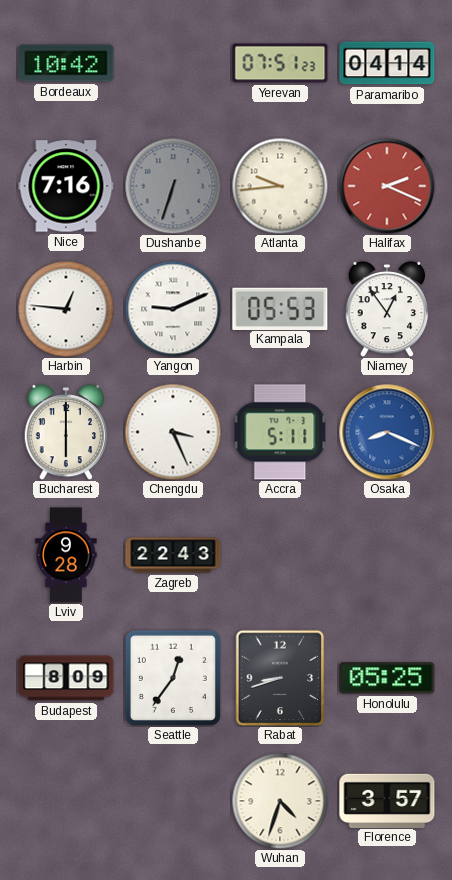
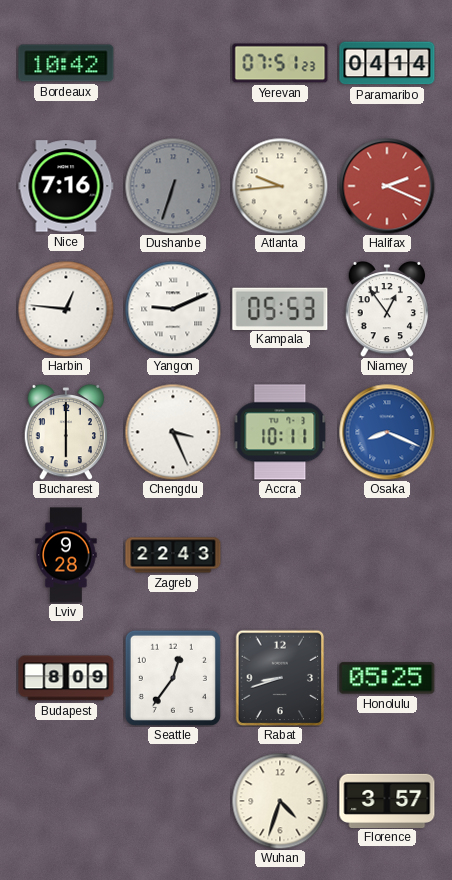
Accra: 5:11 -> 10:11 (280, 432)
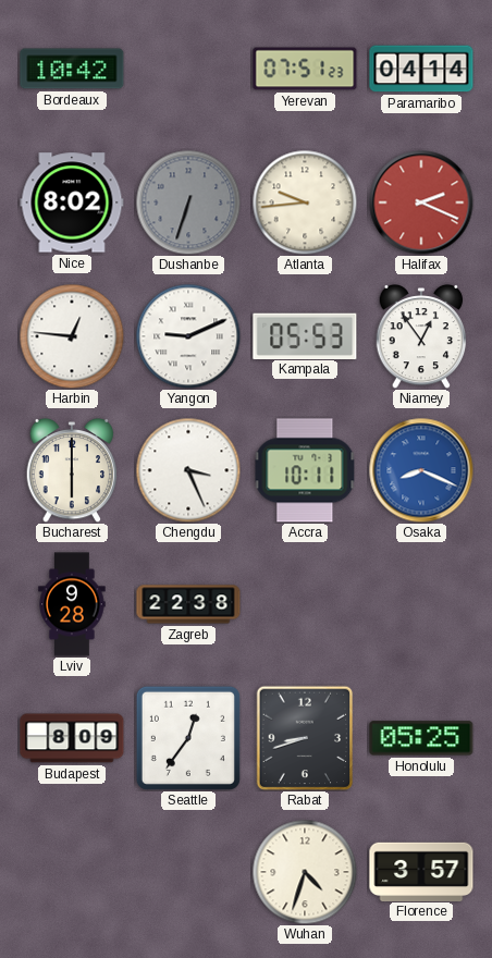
Nice: 7:16 -> 8:02 (72, 202)
Zagreb: 22:43 -> 22:38 (188, 604)
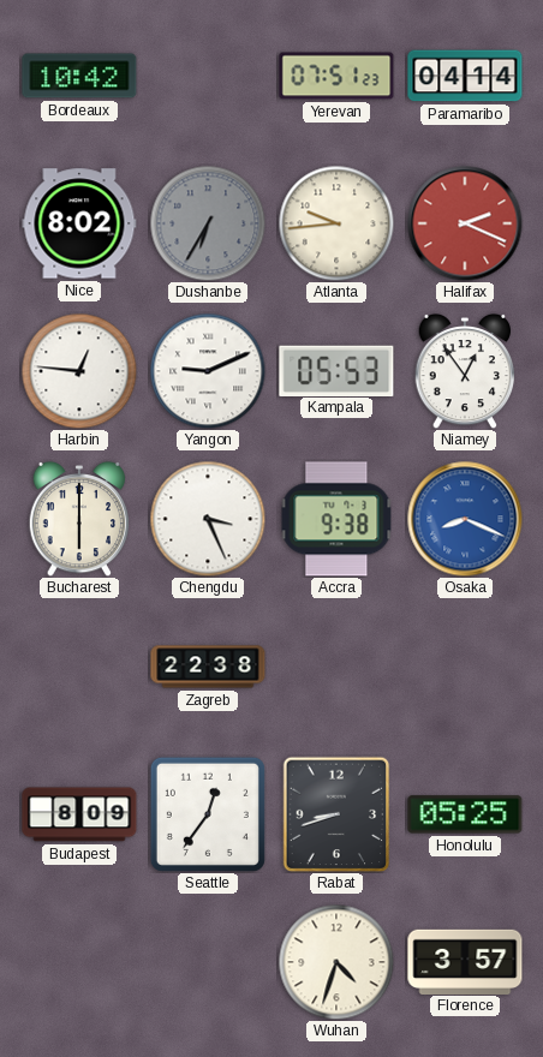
Dushanbe: 6:33 -> 6:35 (208, 223)
Accra: 10:11 -> 9:38 (336, 519)
Lviv: 9:28 -> none (72, 604)
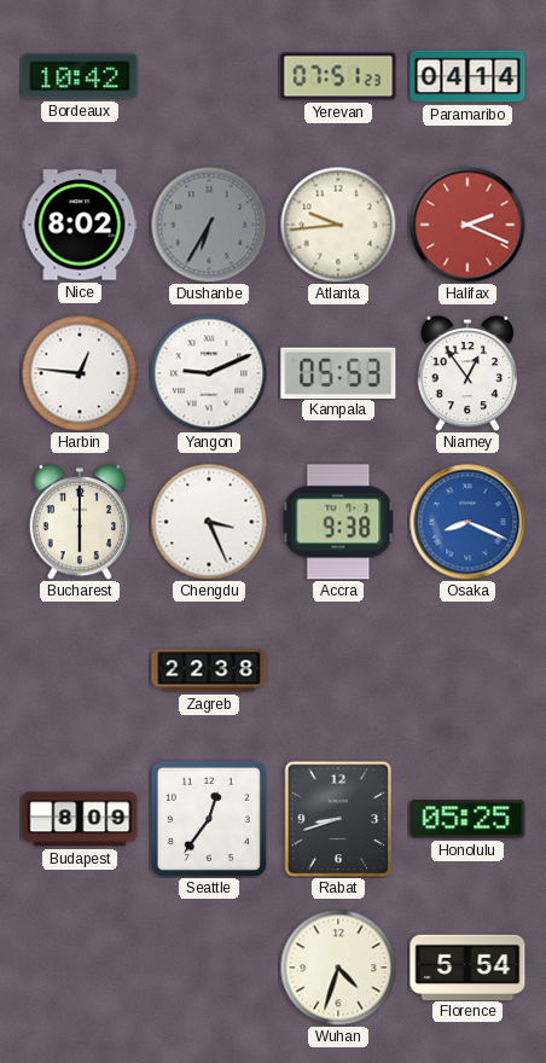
Florence: 3:57 -> 5:54 (467, 966)
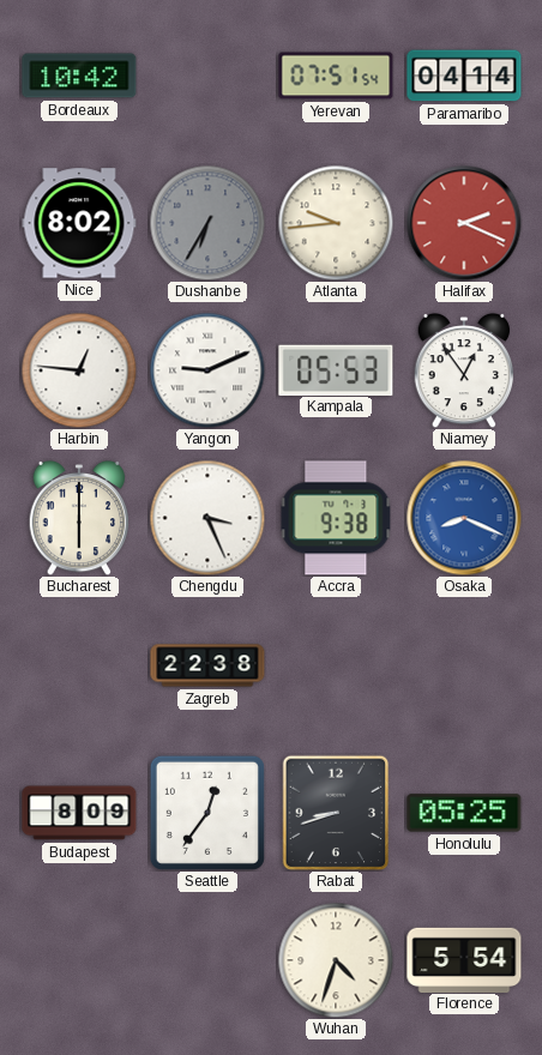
Yerevan: 07:51:23 -> 07:51:54 (336, 76)
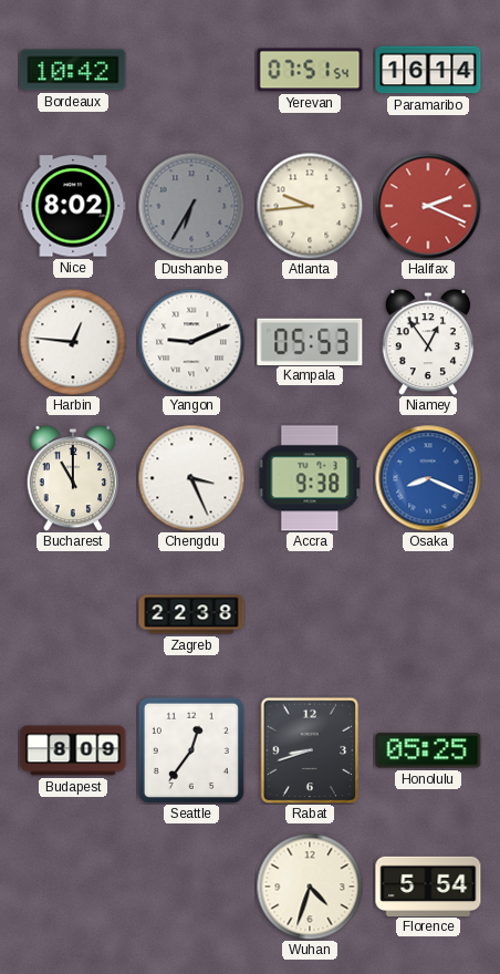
Paramaribo: 04:14 -> 16:14 (428, 70)
Bucharest: 6:00 -> 11:00 (73, 478)
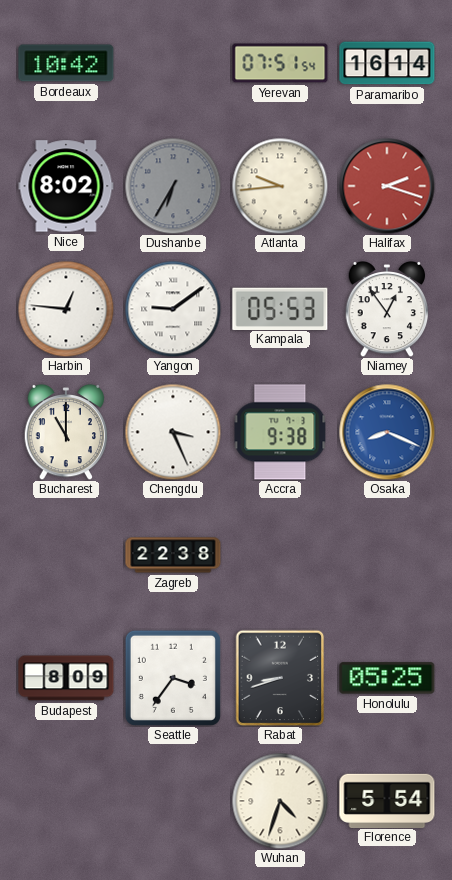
Halifax: 2:19 -> 2:18 (387, 186)
Yangon: 9:11 -> 9:09 (173, 309)
Seattle: 12:36 -> 3:36 (173, 678)
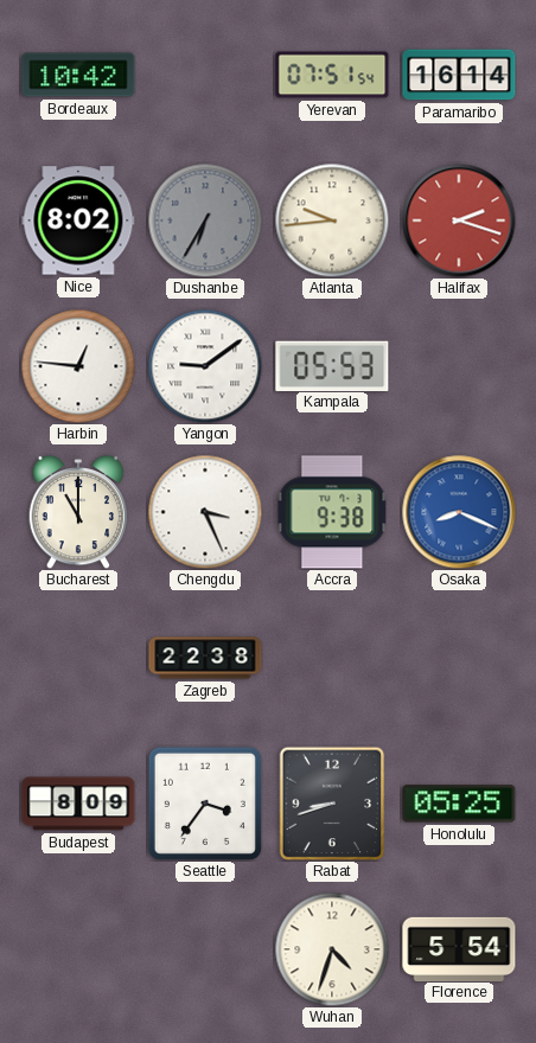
Niamey: 12:54 -> none (387, 309)
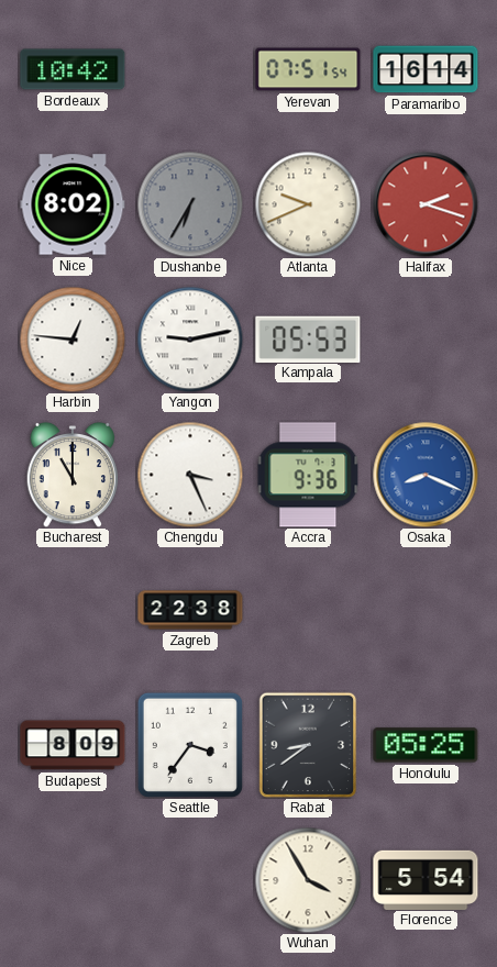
Atlanta: 9:44 -> 9:41 (308, 204)
Yangon: 9:09 -> 9:13 (190, 340)
Accra: 9:38 -> 9:36 (308, 475)
Rabat: 8:42 -> 8:39 (308, 745)
Wuhan: 4:33 -> 3:55 (308, 880)
